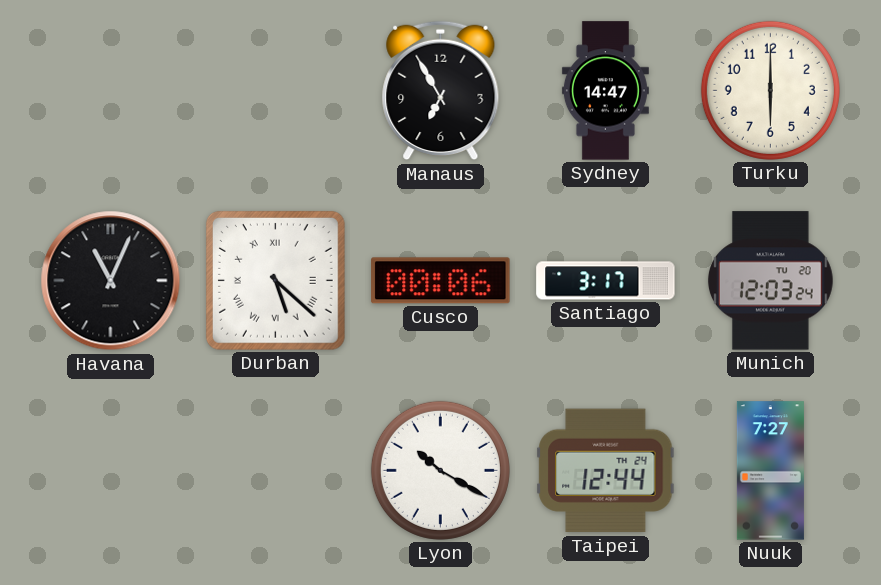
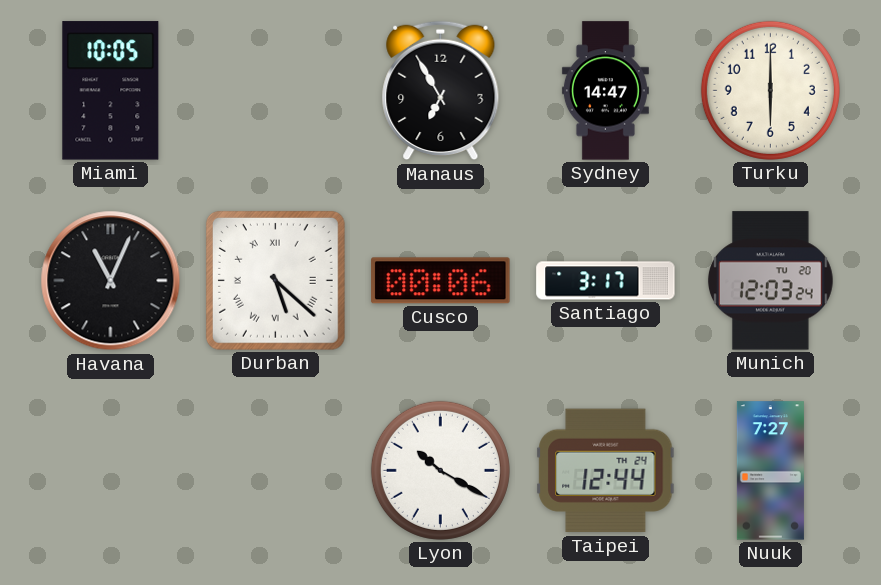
Miami: none -> 10:05 (111, 91)
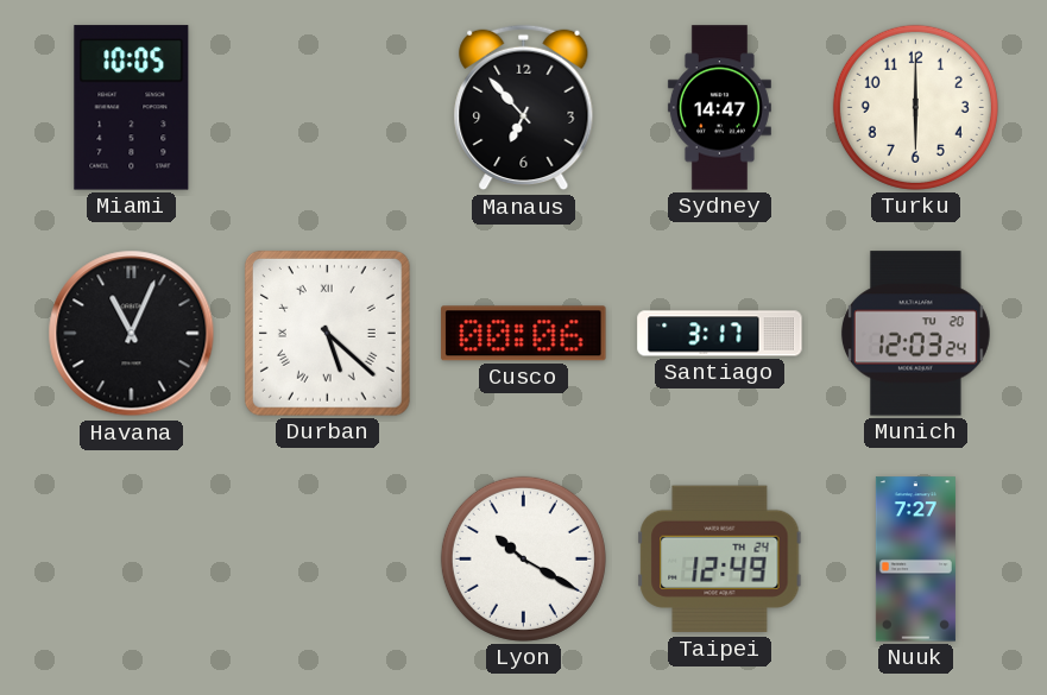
Manaus: 6:55 -> 6:53 (524, 108)
Taipei: 12:44 -> 12:49 (720, 560)
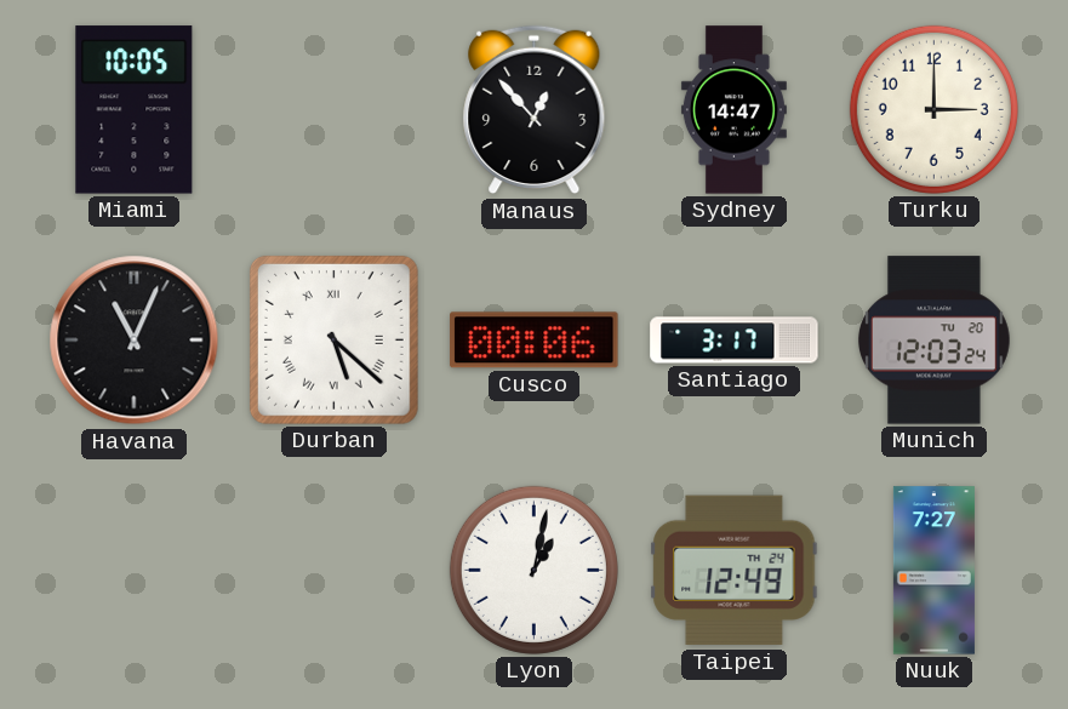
Manaus: 6:53 -> 12:53 (535, 110)
Turku: 6:00 -> 3:00 (933, 109)
Lyon: 10:20 -> 1:02 (533, 570)
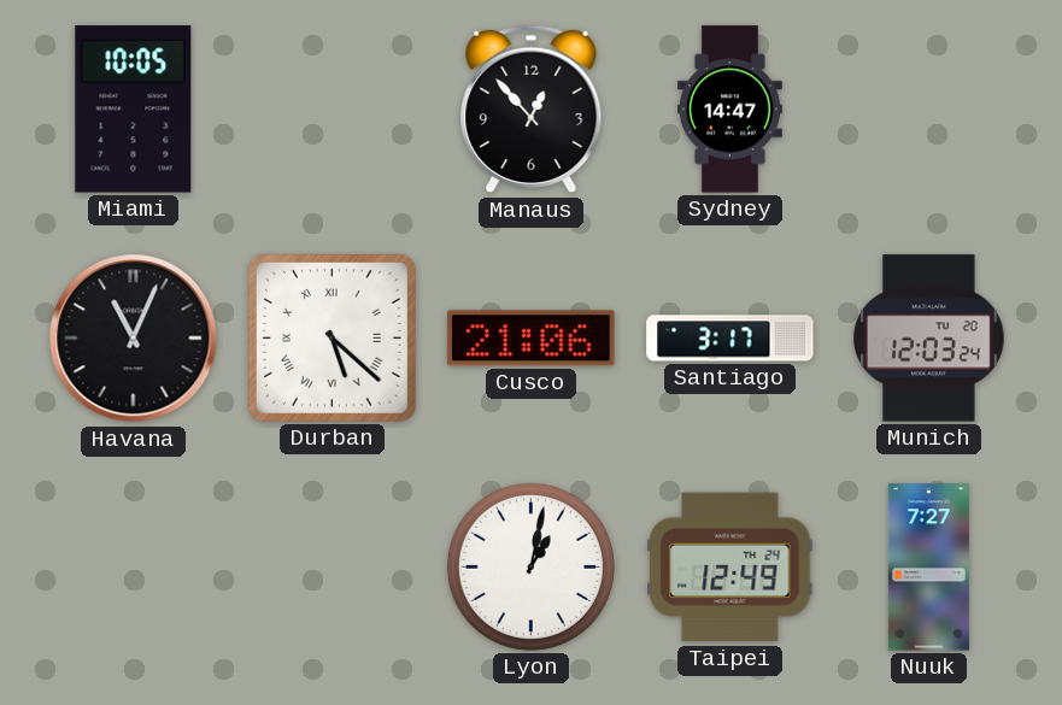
Turku: 3:00 -> none (933, 109)
Cusco: 00:06 -> 21:06 (532, 339)
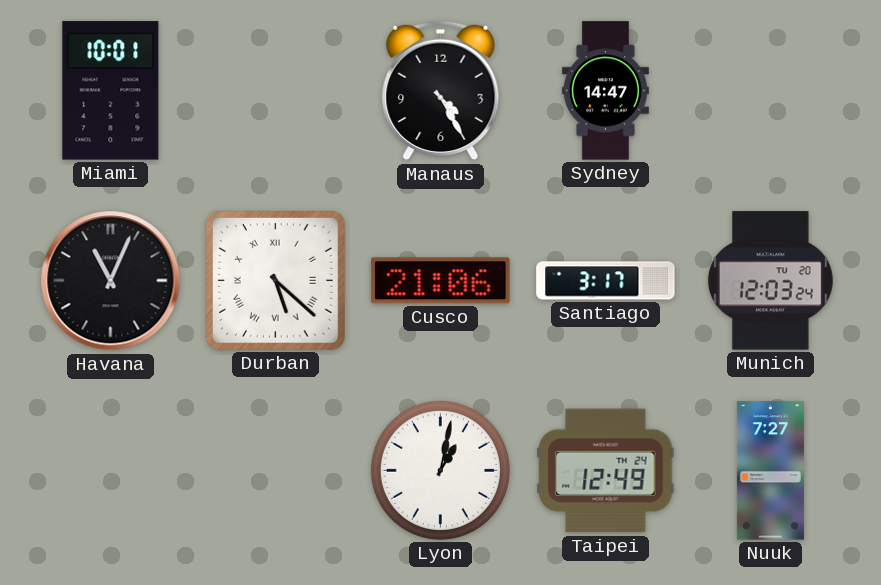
Miami: 10:05 -> 10:01 (111, 91)
Manaus: 12:53 -> 4:25 (441, 91)
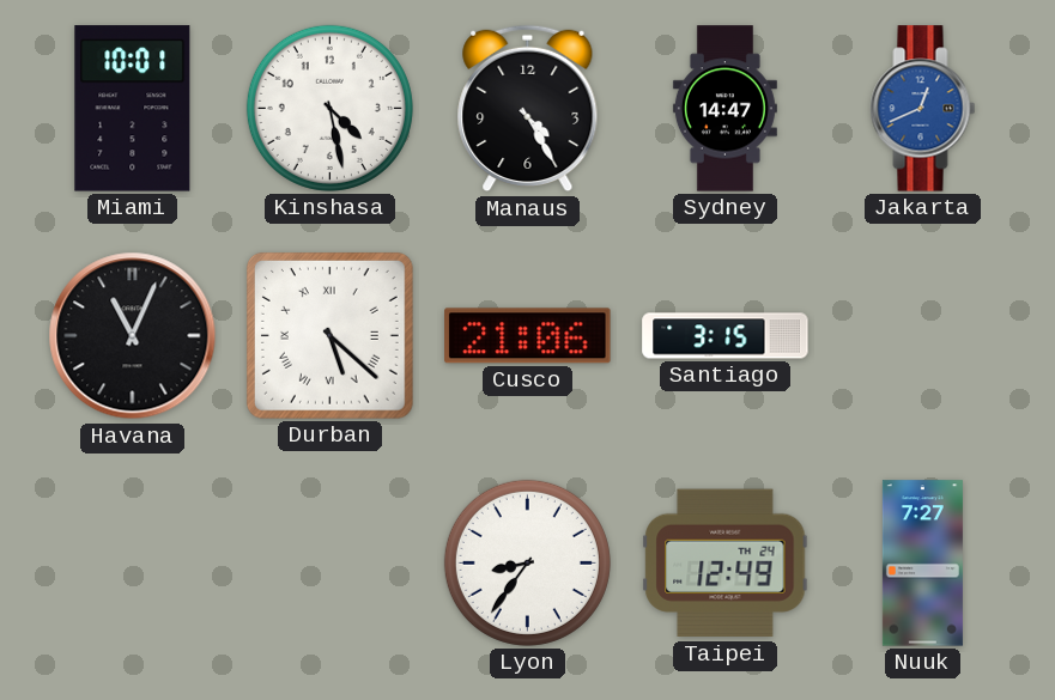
Kinshasa: none -> 4:28 (329, 108)
Jakarta: none -> 12:41 (923, 109)
Santiago: 3:17 -> 3:15 (726, 336)
Munich: 12:03 -> none (770, 281)
Lyon: 1:02 -> 8:36 (527, 562)
